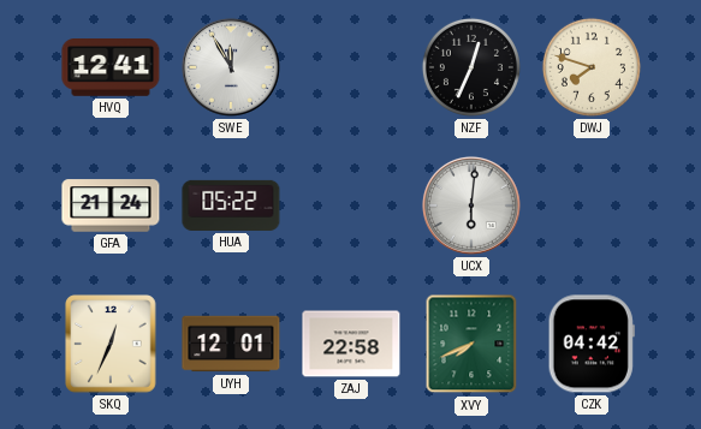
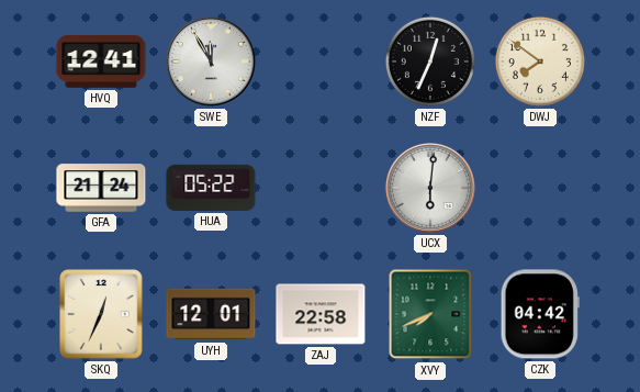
DWJ: 7:48 -> 7:51 (540, 61)
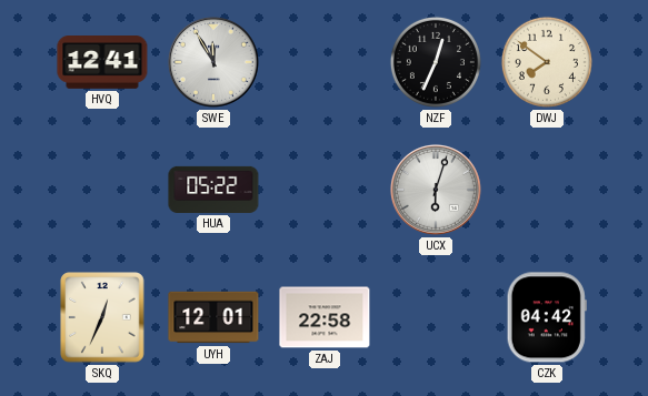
GFA: 21:24 -> none (101, 188)
UCX: 6:01 -> 6:03 (436, 190)
XVY: 7:41 -> none (430, 314)
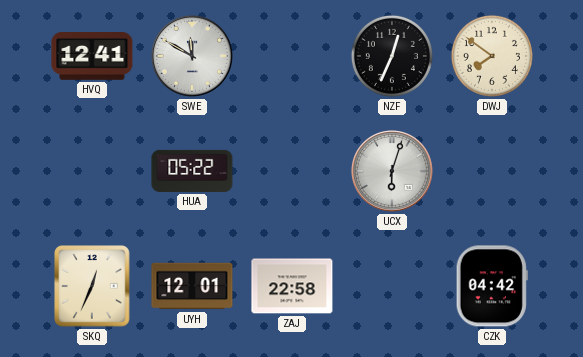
SWE: 11:55 -> 11:50 (192, 56)
